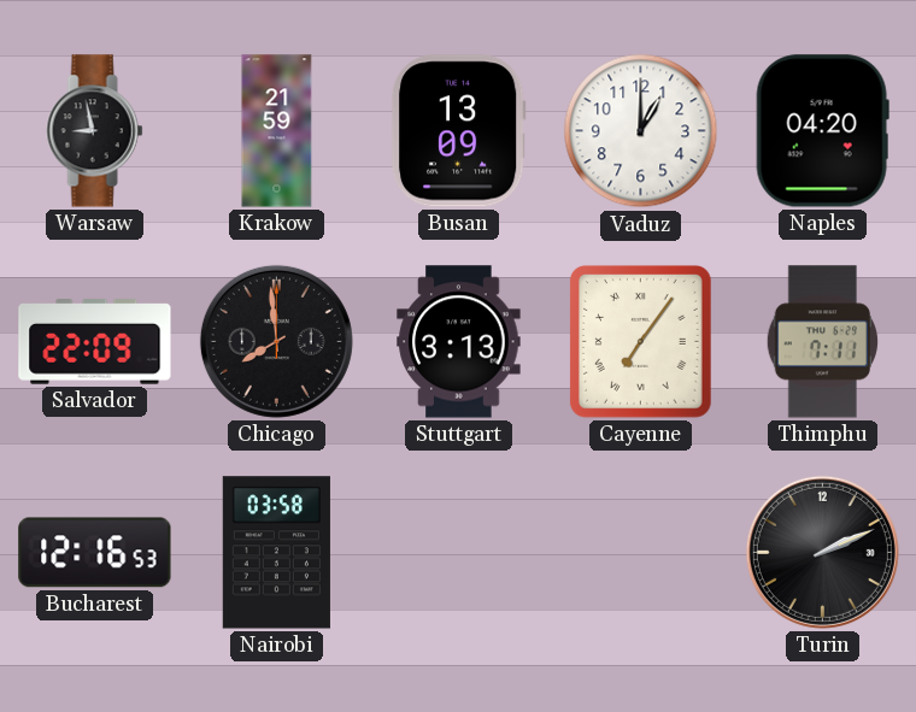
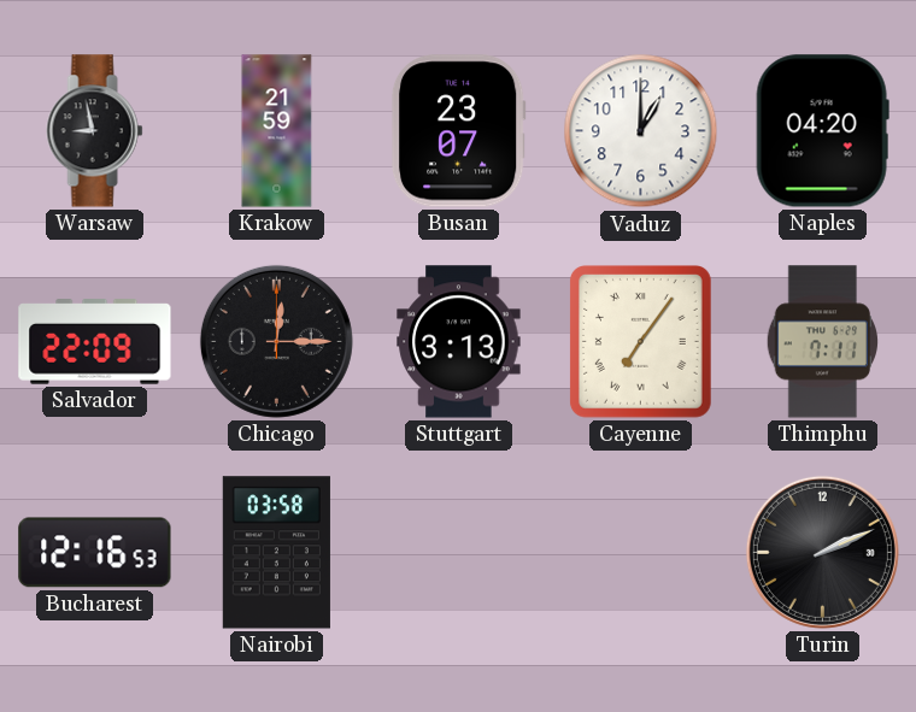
Busan: 13:09 -> 23:07 (458, 131)
Chicago: 7:59 -> 12:15 (276, 341)
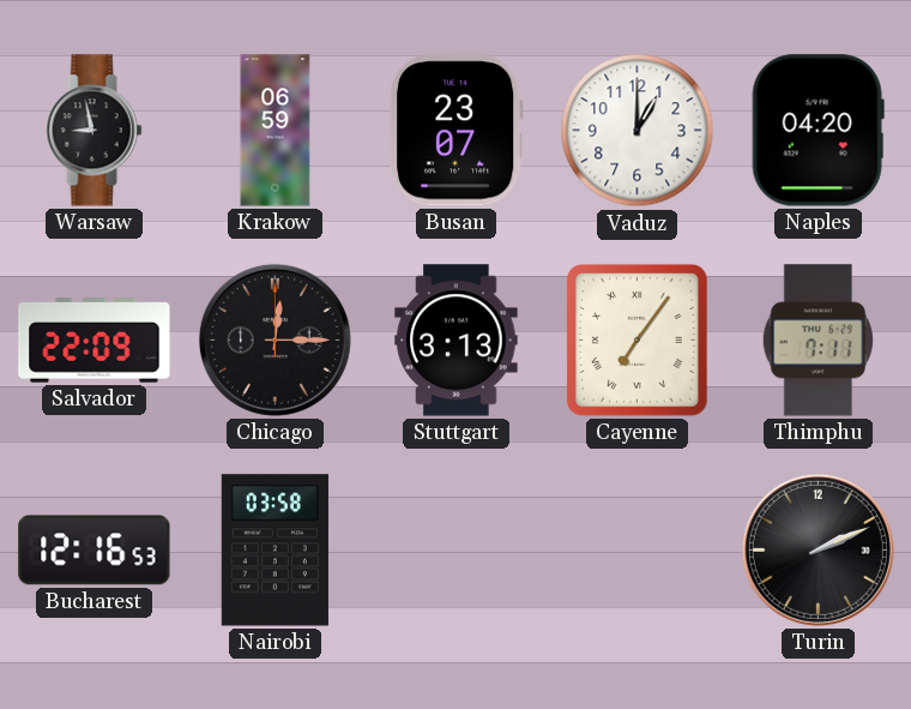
Krakow: 21:59 -> 06:59 (276, 131)
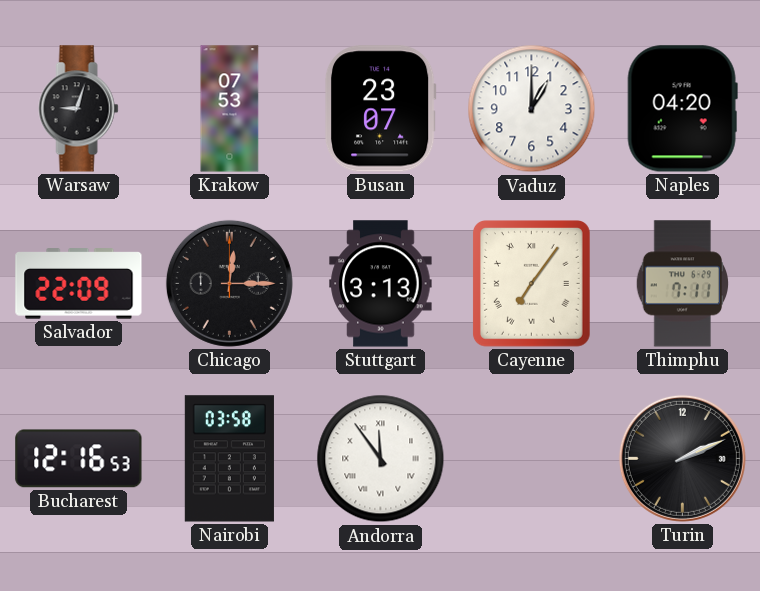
Warsaw: 8:58 -> 9:03 (79, 109)
Krakow: 06:59 -> 07:53 (230, 109)
Andorra: none -> 11:54 (381, 459)
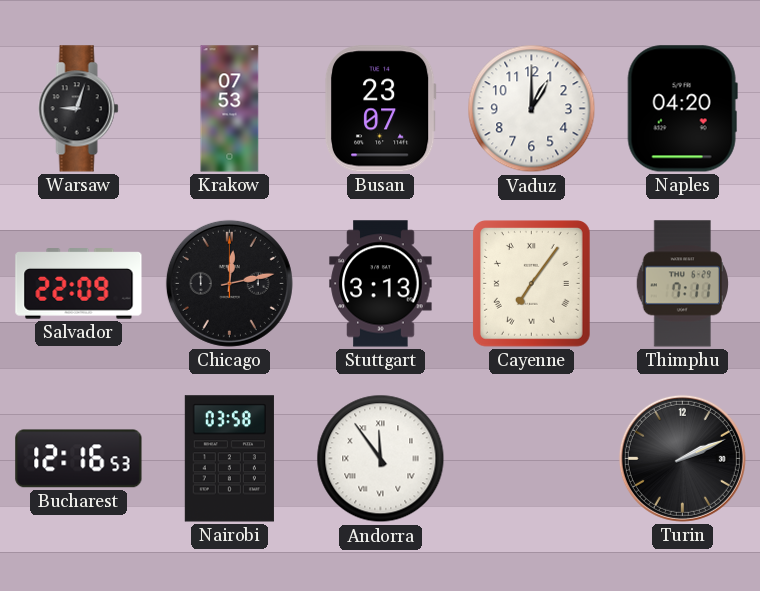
Chicago: 12:15 -> 12:13 (229, 283)
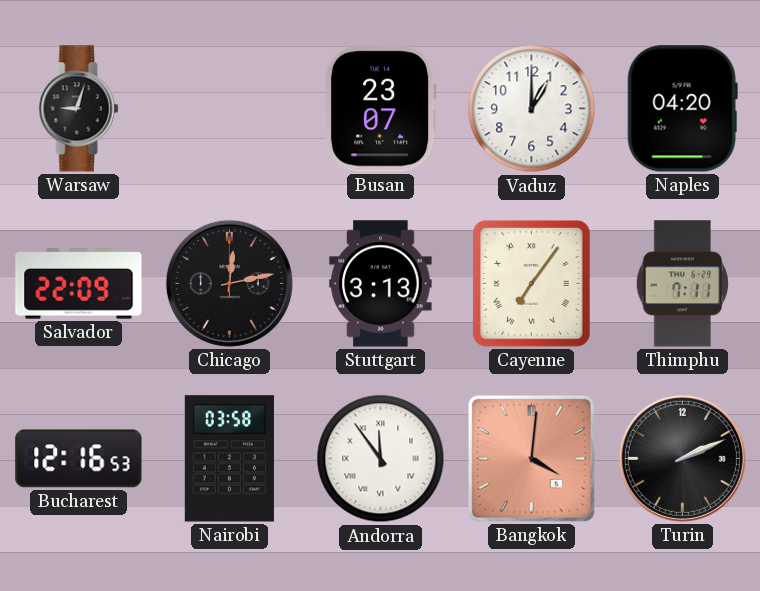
Krakow: 07:53 -> none (230, 109)
Bangkok: none -> 4:01 (531, 458)
